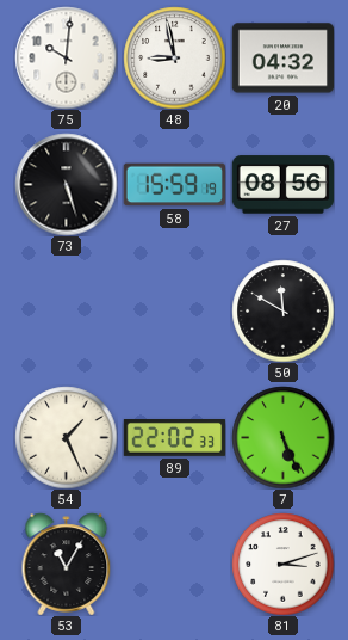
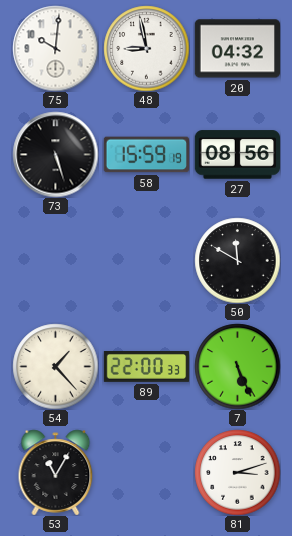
54: 1:26 -> 1:23 (55, 366)
89: 22:02 -> 22:00 (146, 367)
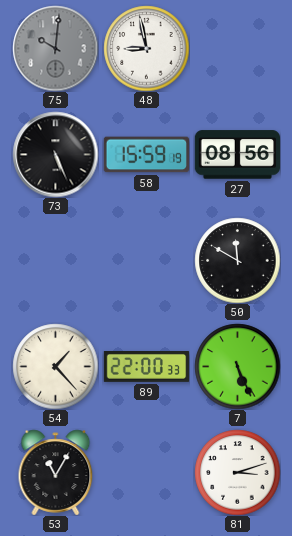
75 dial: white -> grey (55, 48)
20: 04:32 -> none (237, 49)
73: 5:27 -> 5:26 (55, 154)
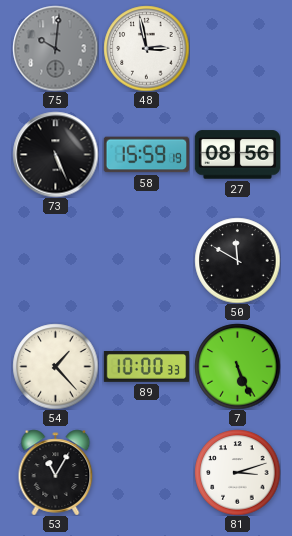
48: 8:58 -> 2:58 (146, 48)
89: 22:00 -> 10:00 (146, 367)
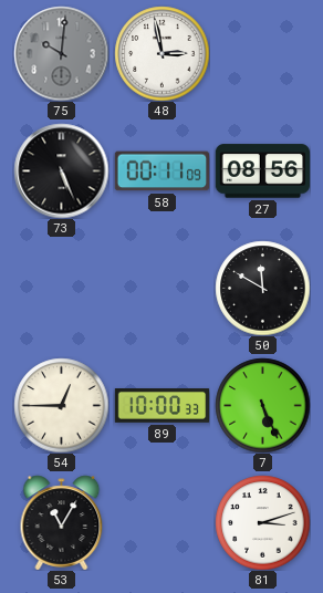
58: 15:59 -> 00:11 (161, 171)
54: 1:23 -> 12:45 (61, 405)
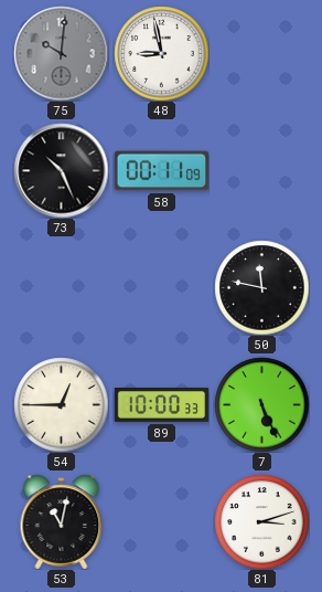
48: 2:58 -> 8:58 (161, 53)
73: 5:26 -> 10:26 (61, 170)
27: 08:56 -> none (262, 171)
50: 11:50 -> 11:47 (261, 287)
53: 11:05 -> 11:02 (62, 521)
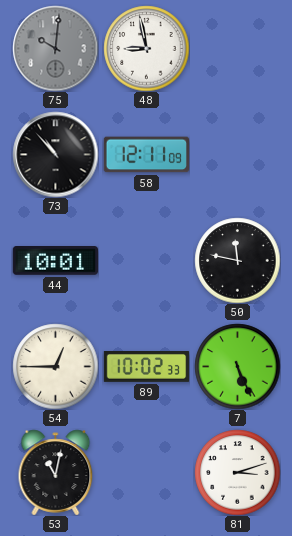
73: 10:26 -> 10:53 (55, 154)
58: 00:11 -> 12:11 (146, 155)
44: none -> 10:01 (55, 261)
89: 10:00 -> 10:02 (146, 367)
